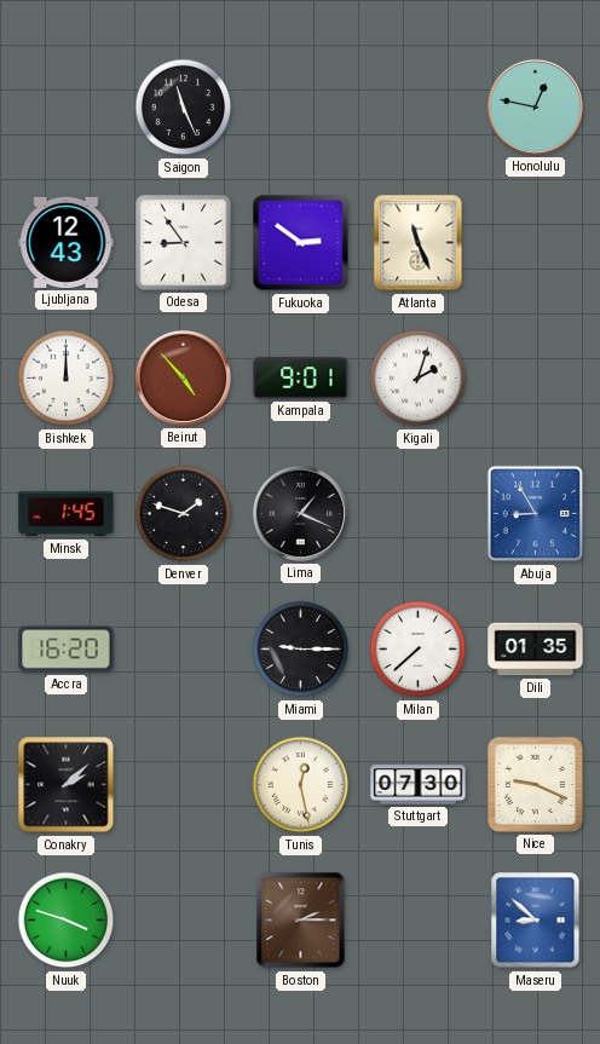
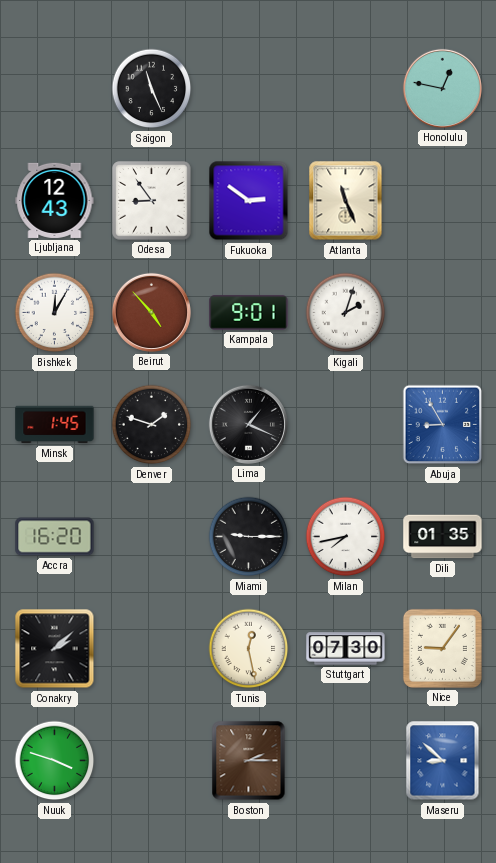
Bishkek: 12:00 -> 12:05 (55, 313)
Milan: 7:38 -> 7:43 (346, 537)
Nice: 9:19 -> 9:06 (442, 648)
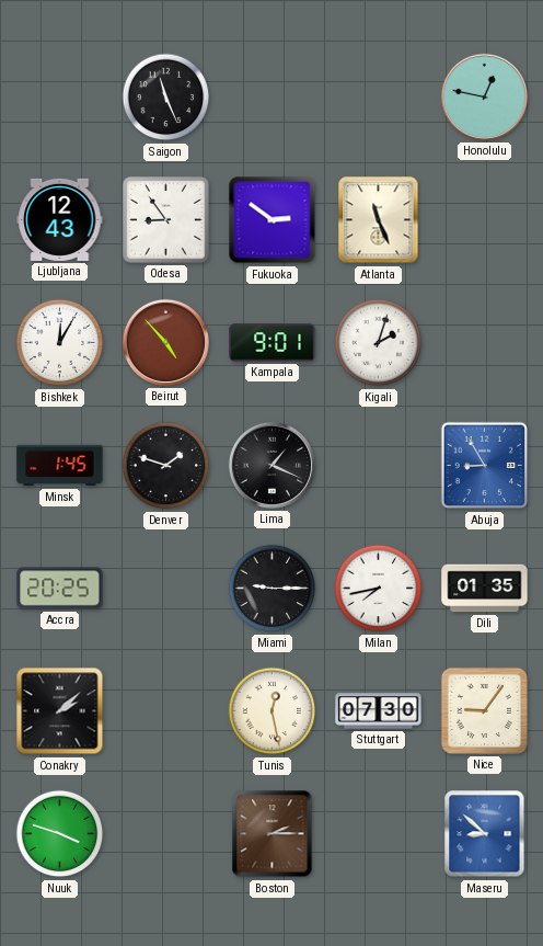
Accra: 16:20 -> 20:25 (60, 589)
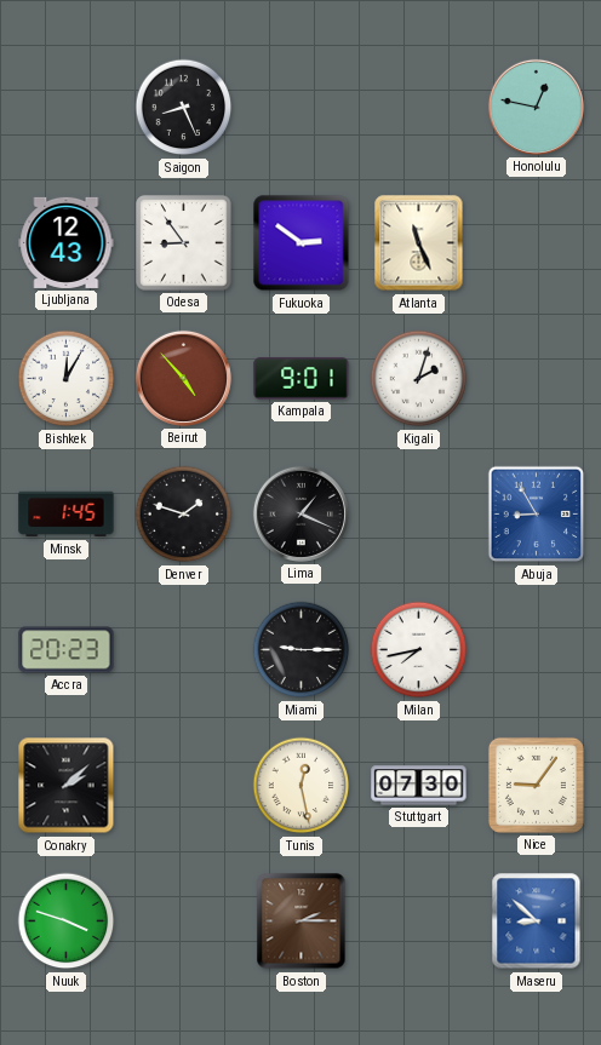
Saigon: 11:26 -> 8:26 (184, 108)
Accra: 20:25 -> 20:23 (67, 650)
Dili: 01:35 -> none (485, 589)
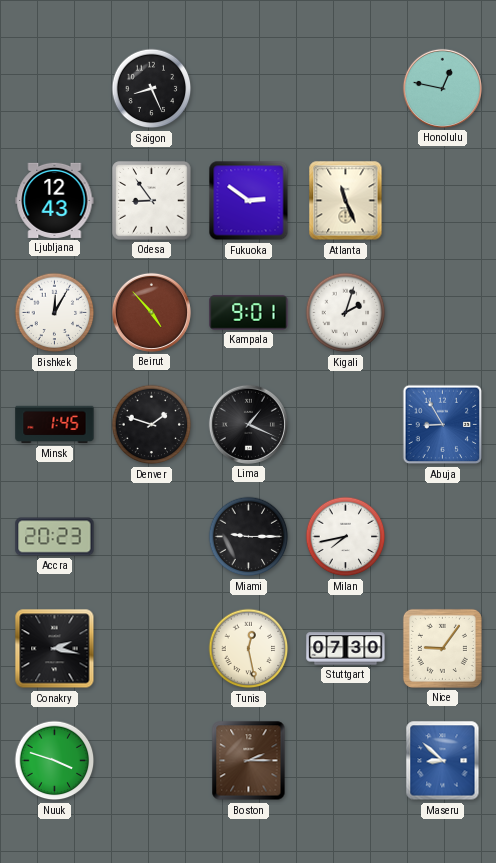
Conakry: 2:08 -> 2:17 (55, 649)
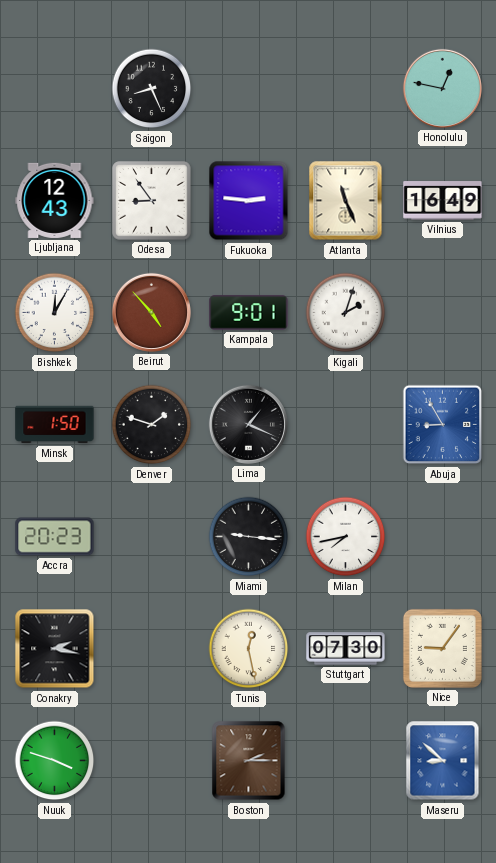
Fukuoka: 2:51 -> 2:46 (249, 201)
Vilnius: none -> 16:49 (443, 201)
Minsk: 1:45 -> 1:50 (55, 425)
Miami: 9:15 -> 9:16 (249, 537)
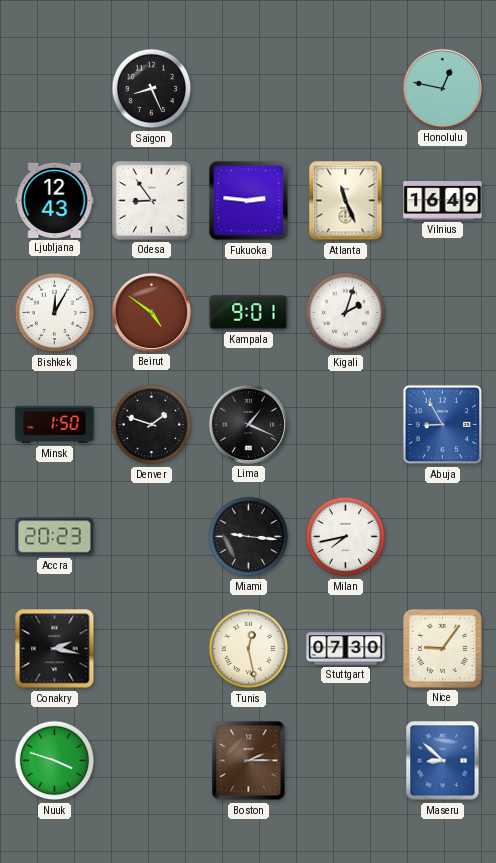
Beirut: 4:53 -> 4:51 (151, 312)
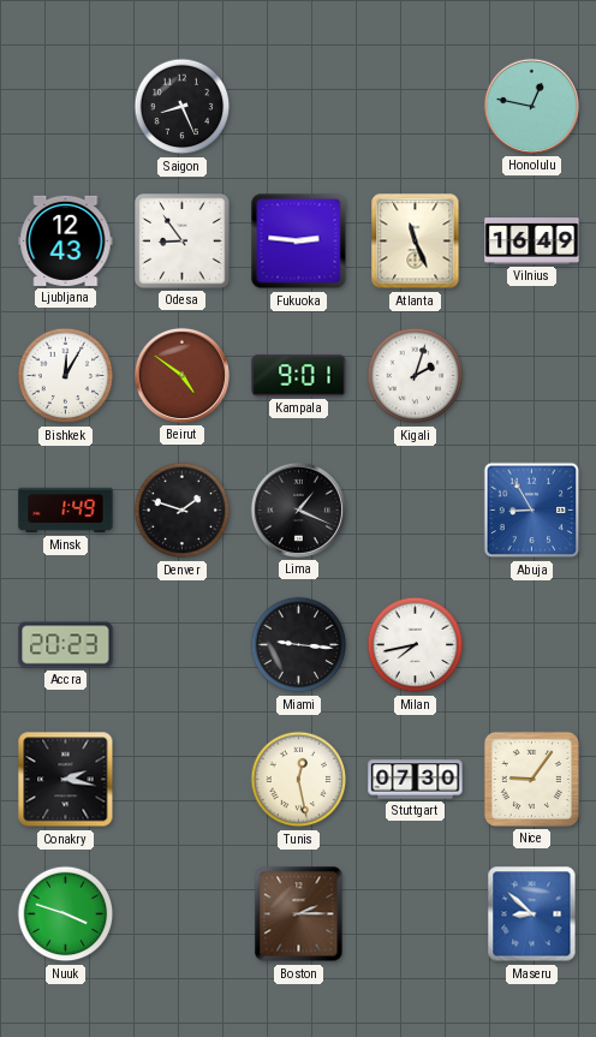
Minsk: 1:50 -> 1:49 (66, 511)
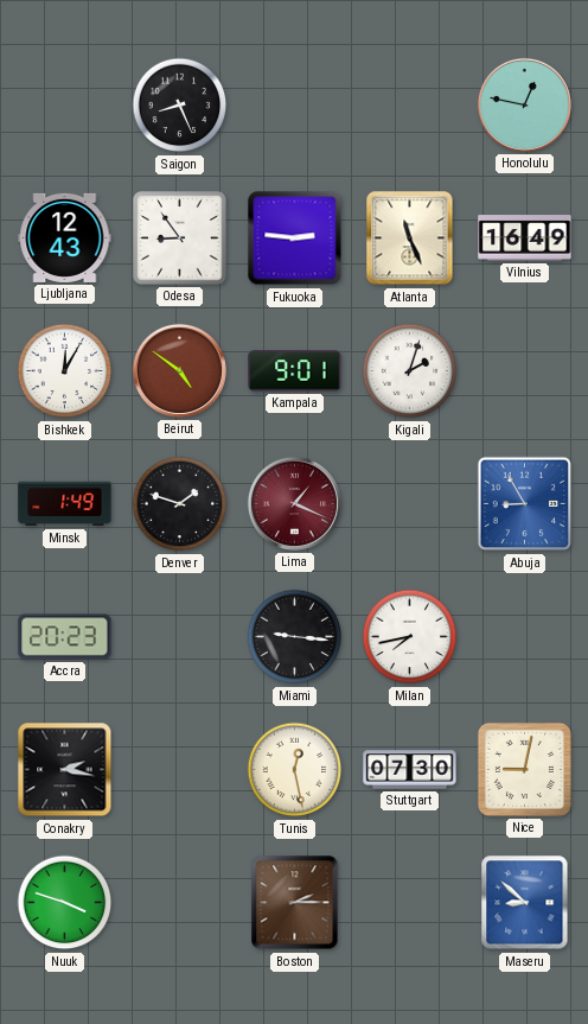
Lima dial: black -> burgundy (294, 503)
Nice: 9:06 -> 9:02 (524, 769)
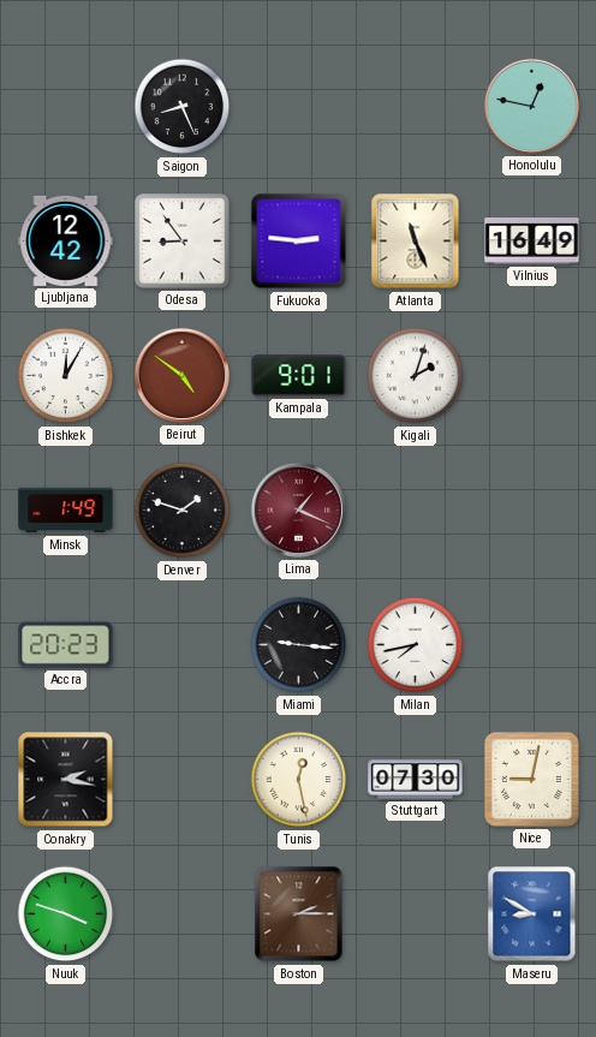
Ljubljana: 12:43 -> 12:42 (66, 240)
Abuja: 8:55 -> none (525, 504)
Maseru: 8:52 -> 8:50 (532, 914)
